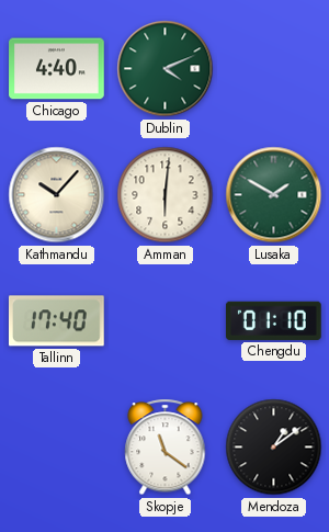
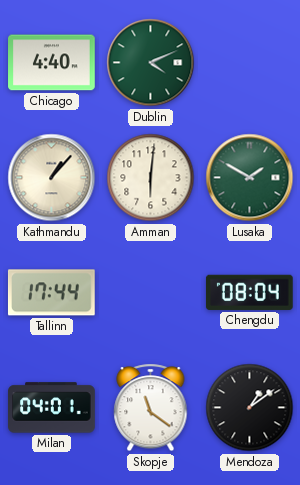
Kathmandu: 10:07 -> 1:07 (52, 178)
Tallinn: 17:40 -> 17:44 (51, 293)
Chengdu: 01:10 -> 08:04 (249, 292)
Milan: none -> 04:01 (52, 408)
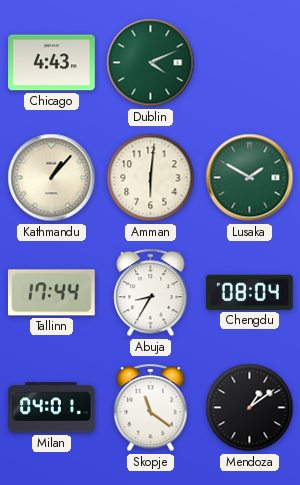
Chicago: 4:40 -> 4:43 (52, 63)
Abuja: none -> 8:35 (151, 293)
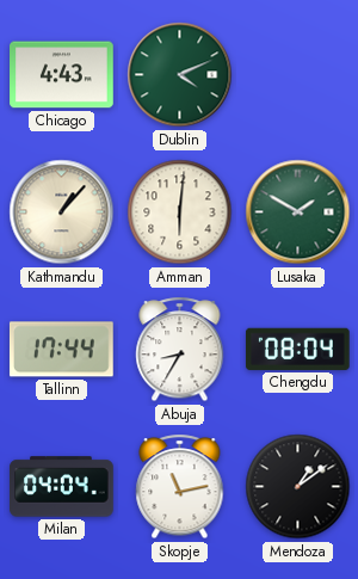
Milan: 04:01 -> 04:04 (62, 487)
Skopje: 11:21 -> 11:13 (180, 487)
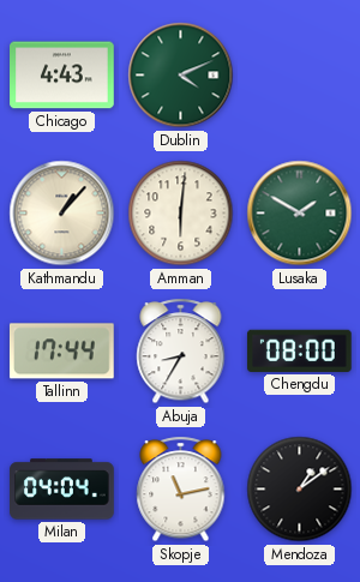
Chengdu: 08:04 -> 08:00 (299, 350)
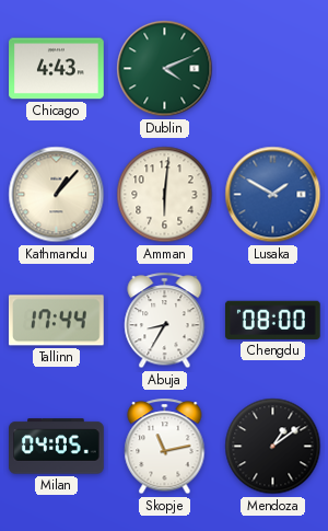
Lusaka dial: green -> blue (273, 195)
Milan: 04:04 -> 04:05 (57, 447)
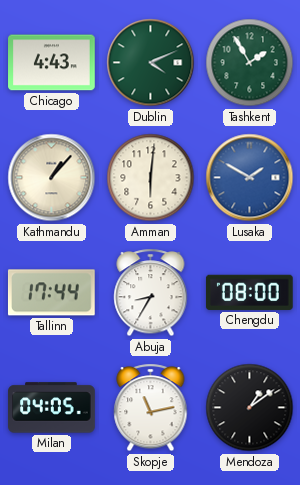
Tashkent: none -> 1:55 (250, 63)
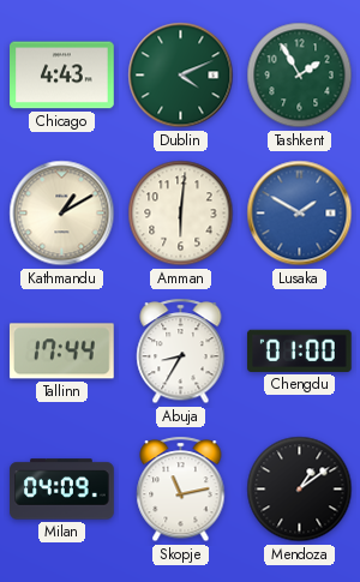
Kathmandu: 1:07 -> 1:10 (62, 214)
Chengdu: 08:00 -> 01:00 (299, 350)
Milan: 04:05 -> 04:09 (62, 490)
